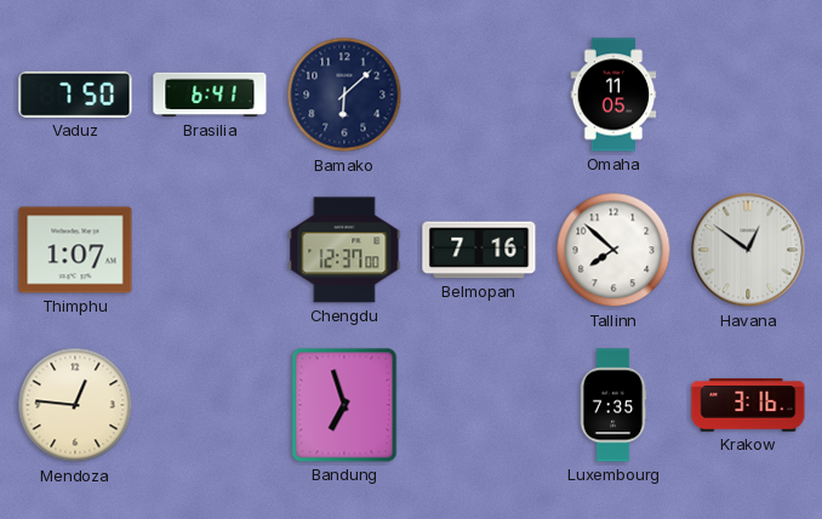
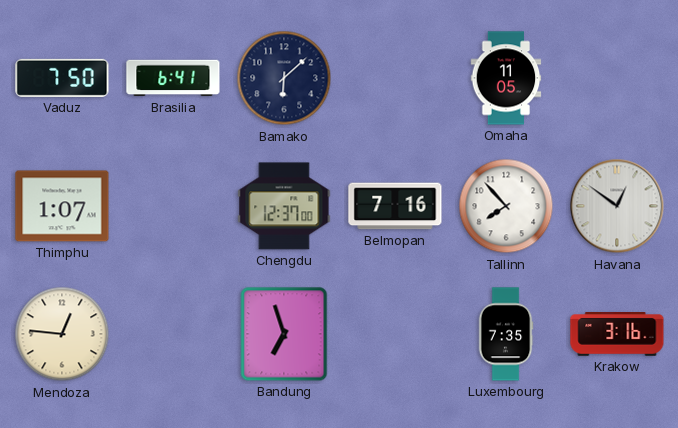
Tallinn: 7:52 -> 7:53 (506, 206)
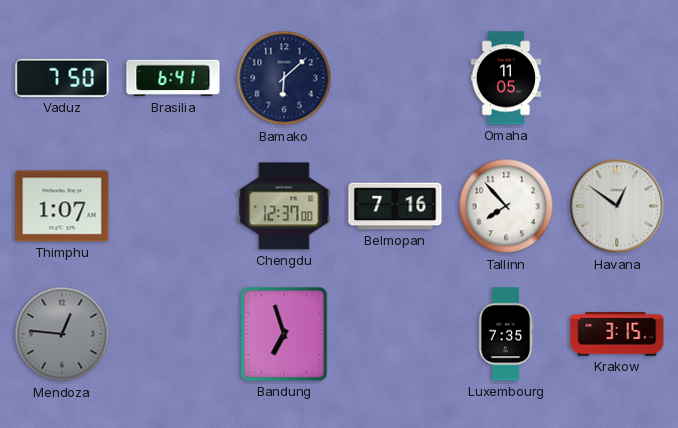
Mendoza dial: cream -> grey (62, 334)
Krakow: 3:16 -> 3:15 (617, 335)
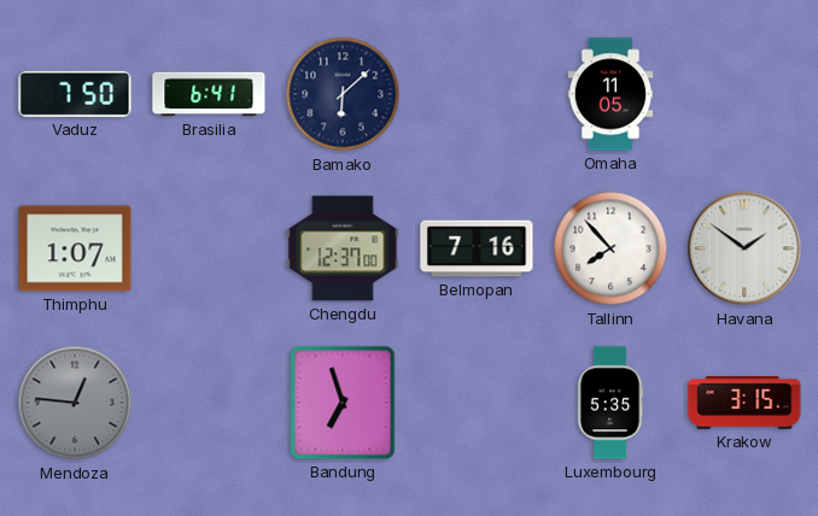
Havana: 12:51 -> 1:51 (744, 248)
Luxembourg: 7:35 -> 5:35 (610, 403)
